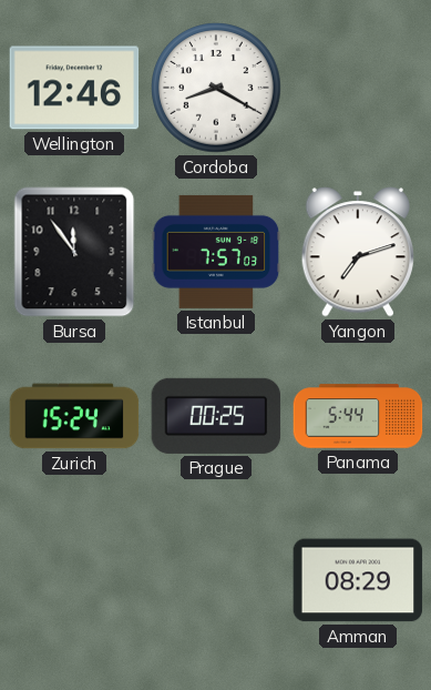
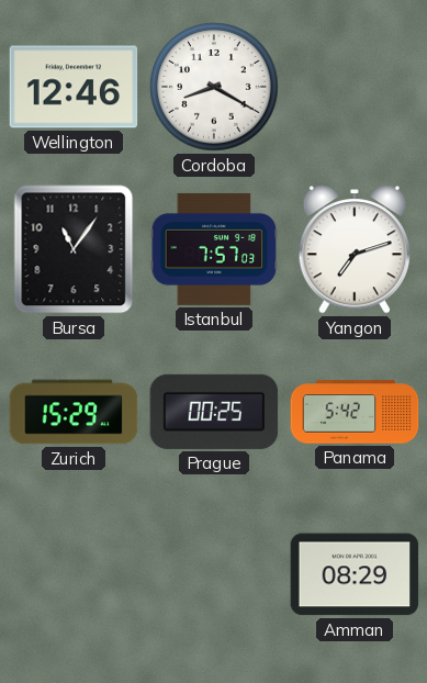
Bursa: 11:54 -> 11:06 (74, 249)
Zurich: 15:24 -> 15:29 (74, 412)
Panama: 5:44 -> 5:42 (355, 412)
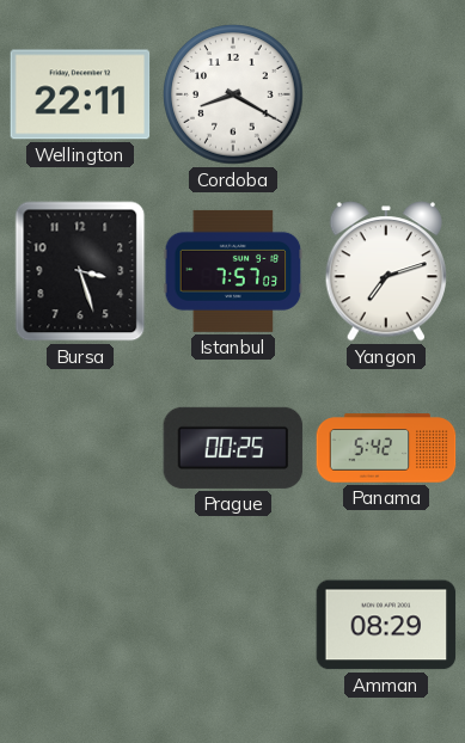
Wellington: 12:46 -> 22:11 (80, 94)
Bursa: 11:06 -> 3:27 (80, 271)
Zurich: 15:29 -> none (74, 412)
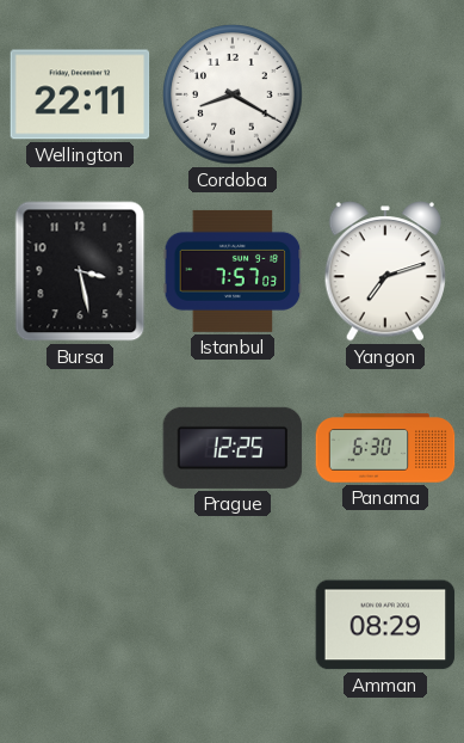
Bursa: 3:27 -> 3:28 (80, 271)
Prague: 00:25 -> 12:25 (233, 448)
Panama: 5:42 -> 6:30 (385, 448)
